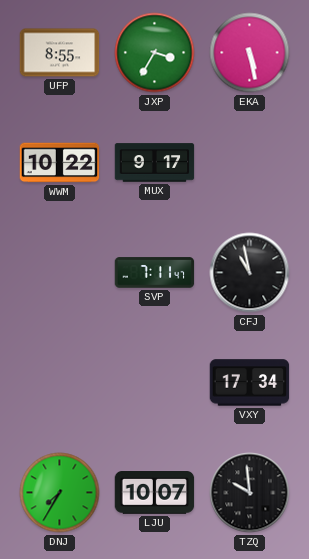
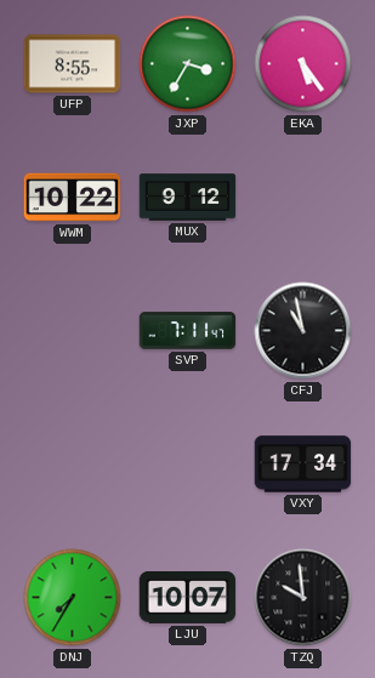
EKA: 5:28 -> 5:24 (303, 64)
MUX: 9:17 -> 9:12 (188, 198)
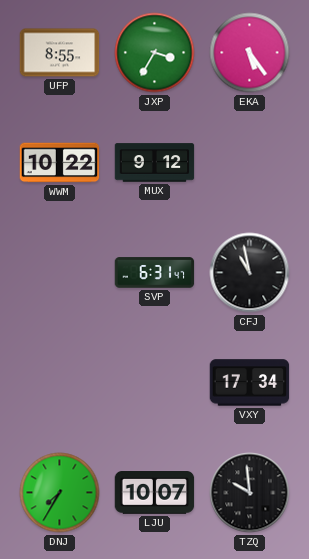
SVP: 7:11 -> 6:31 (155, 273)
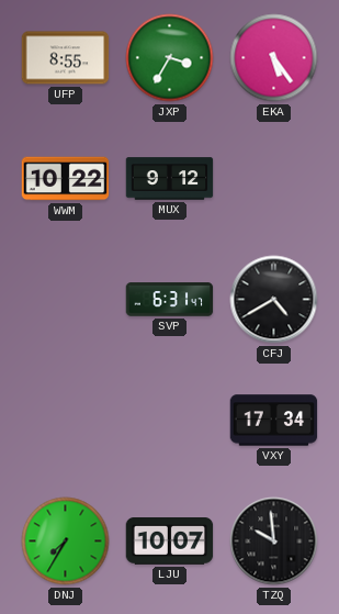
CFJ: 10:58 -> 4:40 (274, 300)
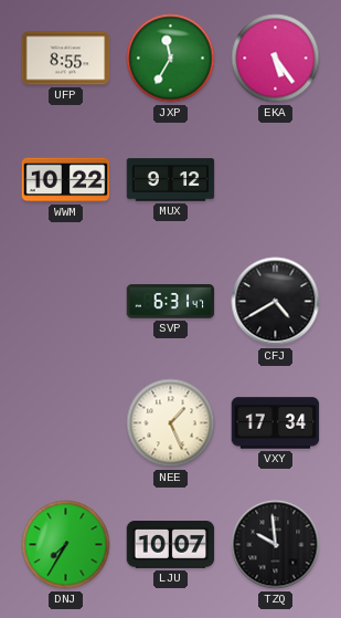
JXP: 3:35 -> 11:35 (171, 59)
NEE: none -> 1:26 (171, 423)
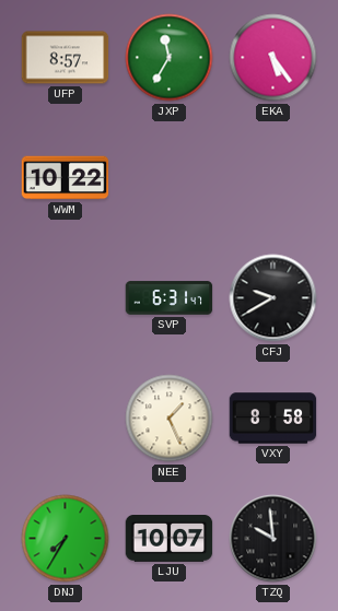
UFP: 8:55 -> 8:57 (66, 58)
MUX: 9:12 -> none (171, 180)
CFJ: 4:40 -> 9:40 (273, 298)
VXY: 17:34 -> 8:58 (273, 419)
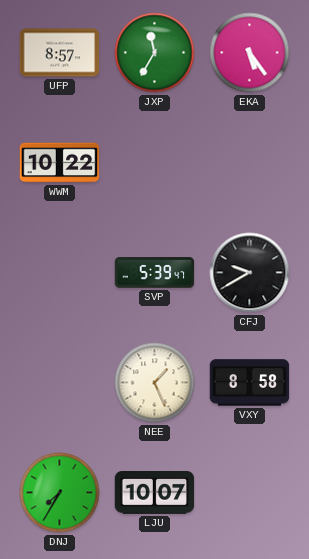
SVP: 6:31 -> 5:39 (155, 273)
TZQ: 9:59 -> none (273, 539)
